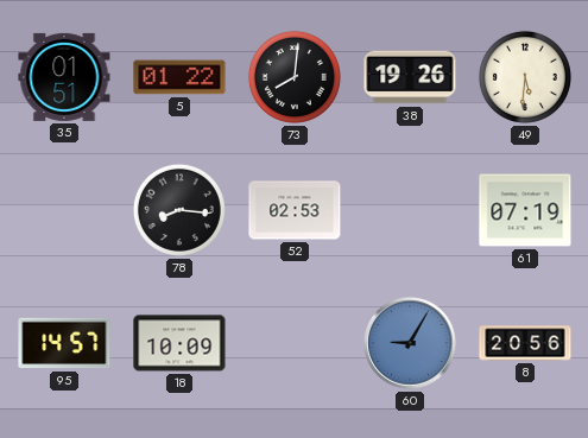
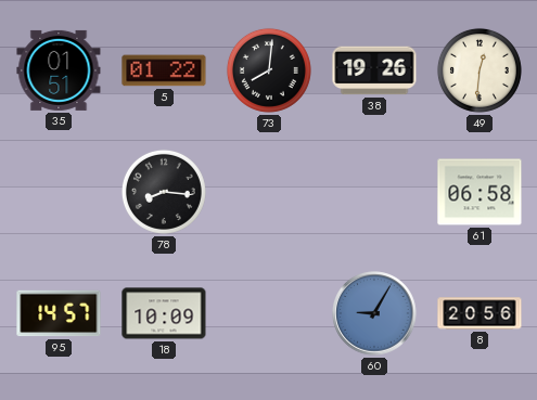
49: 5:31 -> 12:31 (480, 70)
52: 02:53 -> none (295, 210)
61: 07:19 -> 06:58 (480, 192)
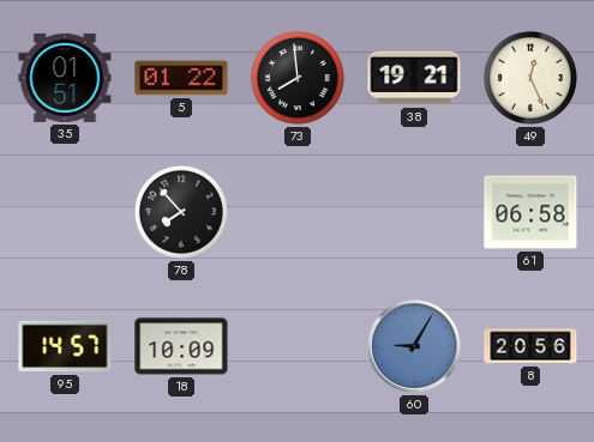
73: 8:01 -> 7:59 (298, 78)
38: 19:26 -> 19:21 (414, 78)
49: 12:31 -> 12:26 (530, 78)
78: 8:16 -> 7:53 (181, 212)
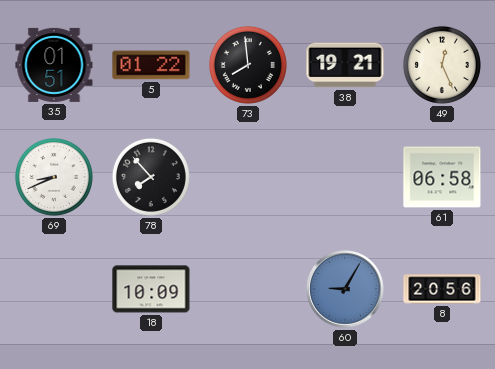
69: none -> 8:41 (54, 177)
95: 14:57 -> none (65, 346)
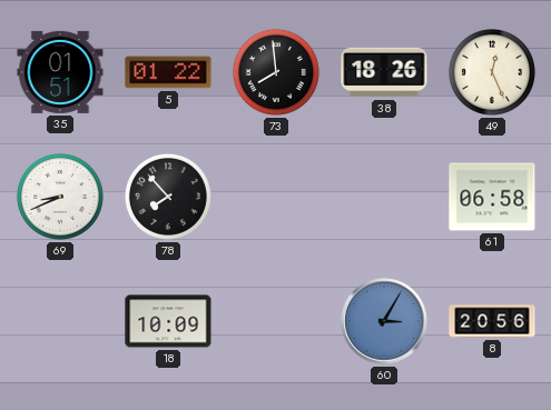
38: 19:21 -> 18:26 (384, 72)
60: 9:05 -> 3:05 (384, 321)
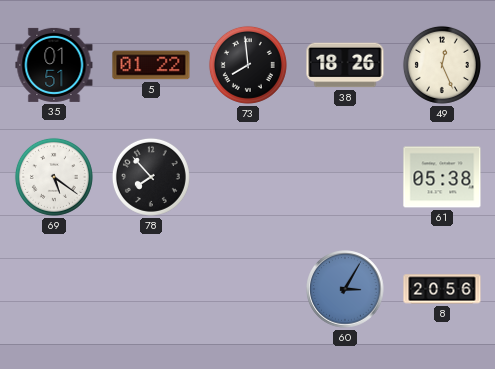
69: 8:41 -> 5:21 (54, 177)
61: 06:58 -> 05:38 (442, 177)
18: 10:09 -> none (168, 321)
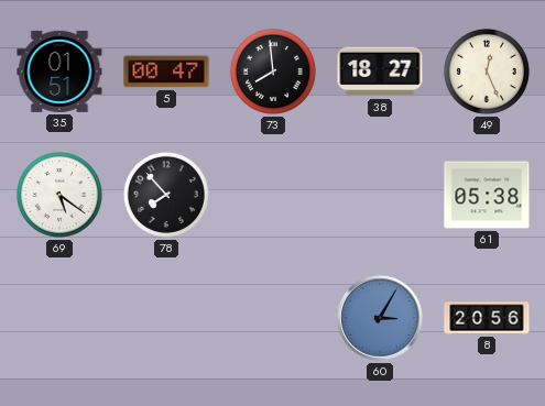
5: 01:22 -> 00:47 (166, 72)
38: 18:26 -> 18:27 (380, 72)
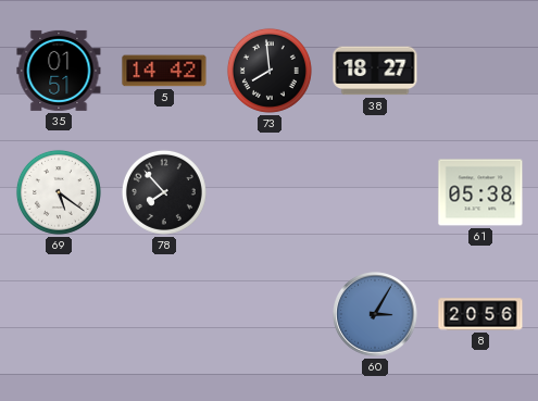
5: 00:47 -> 14:42 (164, 71)
49: 12:26 -> none (487, 72)
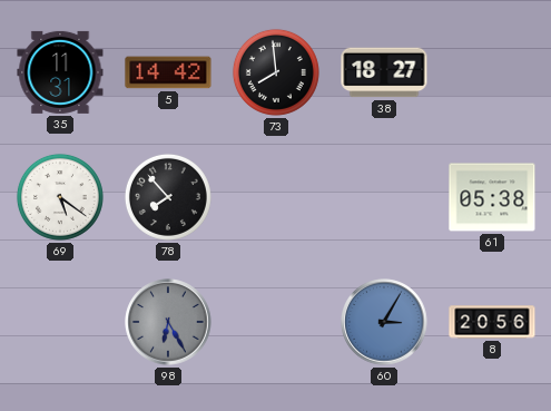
35: 01:51 -> 11:31 (60, 72)
98: none -> 6:25 (168, 322)
